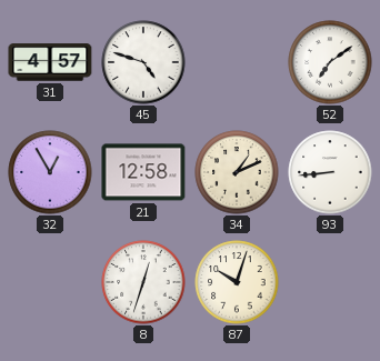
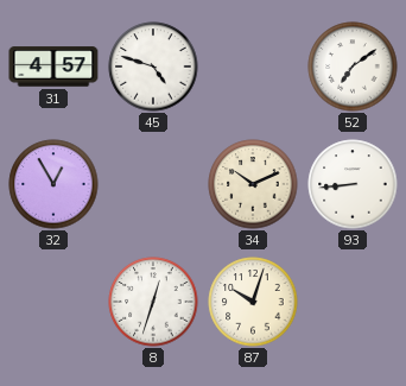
21: 12:58 -> none (143, 172)
34: 1:11 -> 10:11 (253, 184)
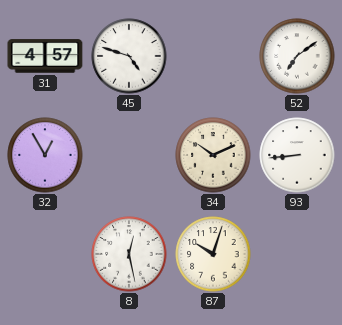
8: 12:33 -> 12:28 (129, 254)
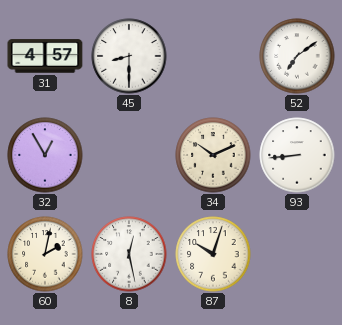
45: 4:48 -> 8:30 (129, 56)
60: none -> 2:02 (45, 254)
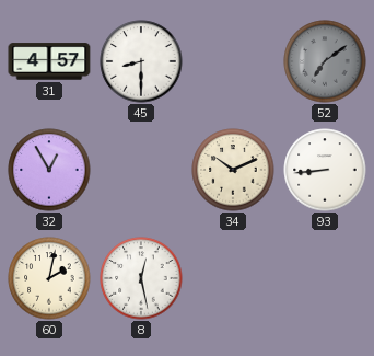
52 dial: white -> grey (325, 61)
87: 10:03 -> none (213, 254)
